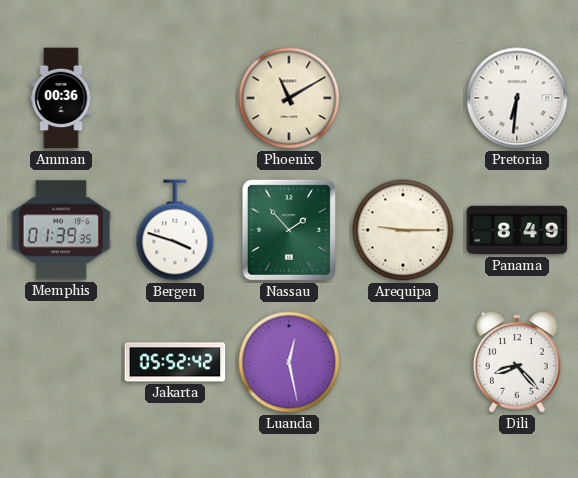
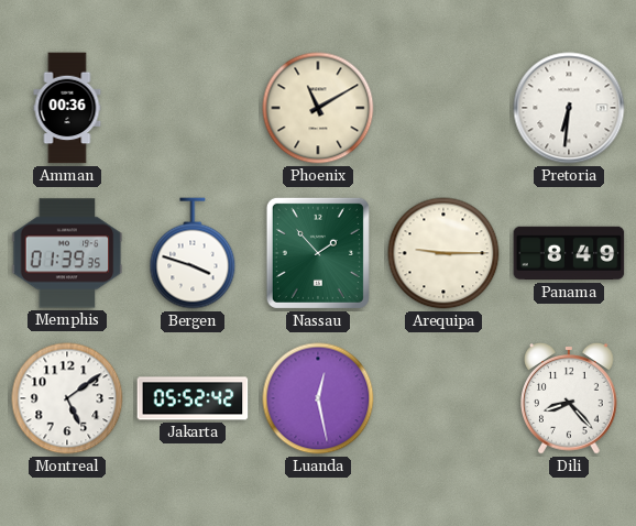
Montreal: none -> 5:09 (67, 398)
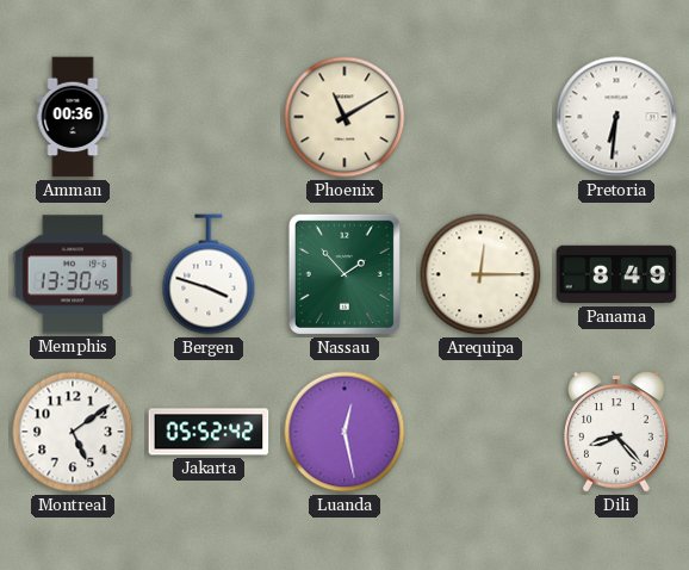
Memphis: 01:39 -> 13:30 (73, 274)
Arequipa: 9:15 -> 12:15 (480, 274)
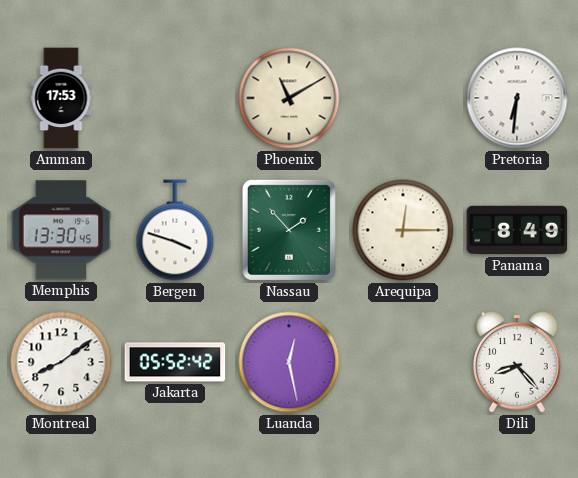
Amman: 00:36 -> 17:53 (61, 98)
Montreal: 5:09 -> 8:09 (61, 362)
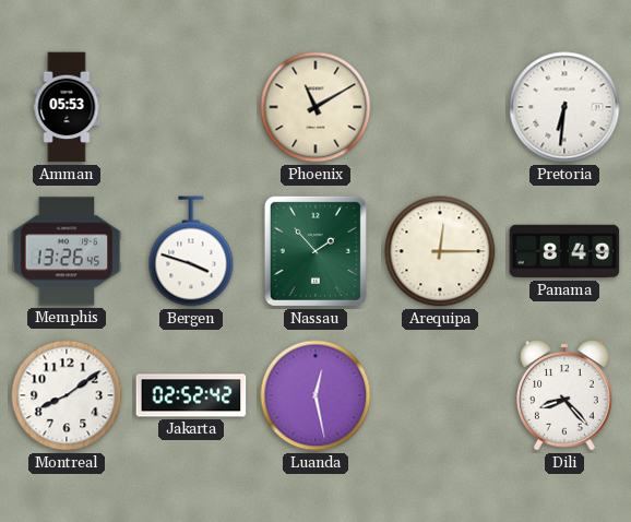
Amman: 17:53 -> 05:53 (67, 107)
Memphis: 13:30 -> 13:26 (67, 251)
Jakarta: 05:52 -> 02:52 (191, 395)
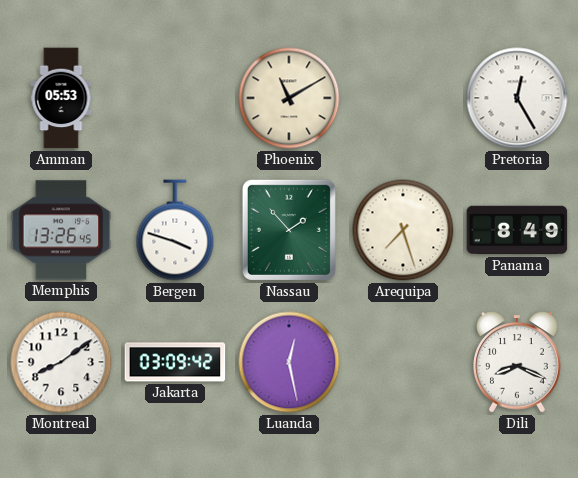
Pretoria: 6:31 -> 12:25 (517, 98)
Arequipa: 12:15 -> 7:27 (403, 230)
Jakarta: 02:52 -> 03:09 (175, 362)
Dili: 8:23 -> 8:19 (518, 362)
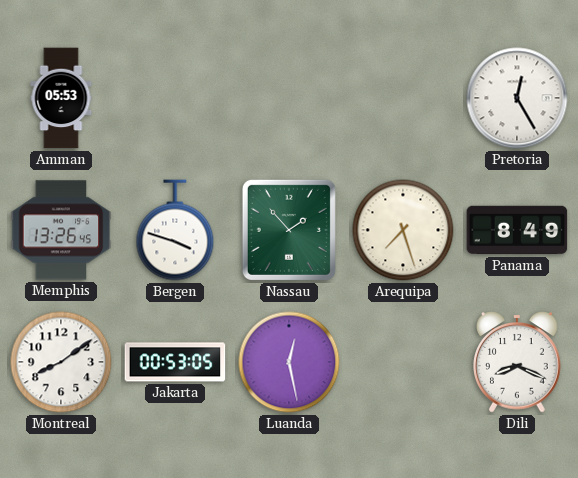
Phoenix: 11:10 -> none (289, 98)
Jakarta: 03:09 -> 00:53 (175, 362)
